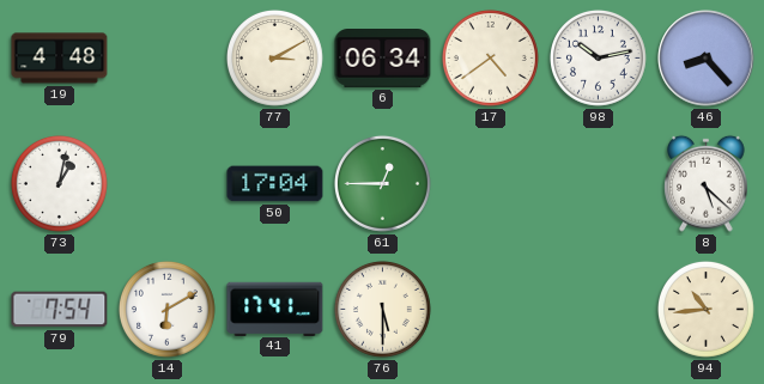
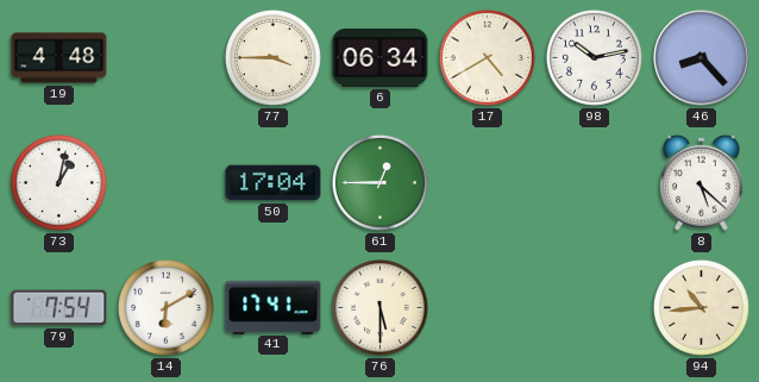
77: 3:10 -> 3:45 (272, 57)
17: 4:39 -> 4:40 (487, 57)
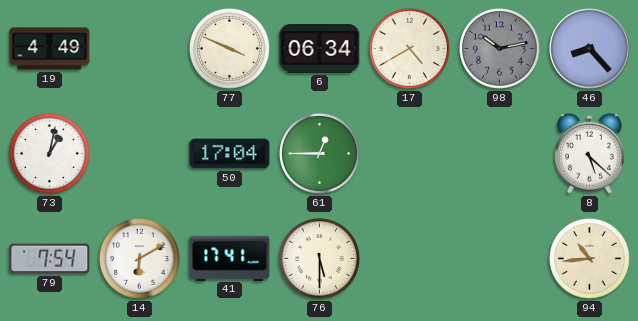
19: 4:48 -> 4:49 (50, 49)
77: 3:45 -> 3:49 (229, 48)
98 dial: white -> grey (499, 48)
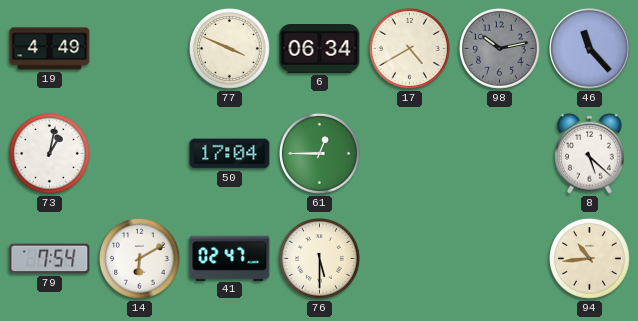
46: 8:23 -> 11:23 (590, 49)
41: 17:41 -> 02:47 (230, 258)
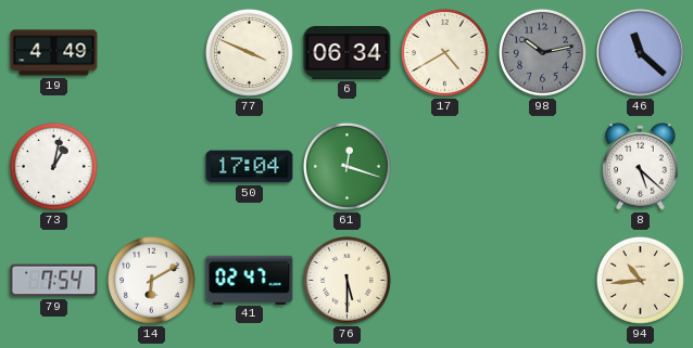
46: 11:23 -> 11:22 (641, 53)
61: 12:45 -> 12:18 (346, 166)
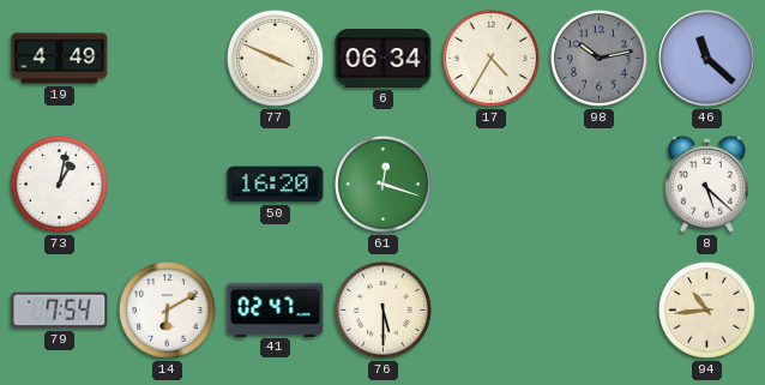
17: 4:40 -> 4:35 (490, 58)
50: 17:04 -> 16:20 (276, 185)
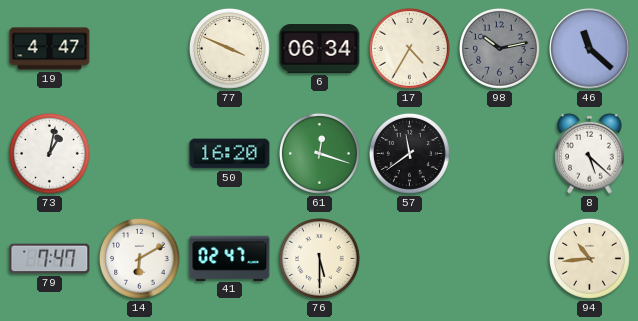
19: 4:49 -> 4:47 (50, 49)
57: none -> 11:39 (409, 153)
79: 7:54 -> 7:47 (50, 259)
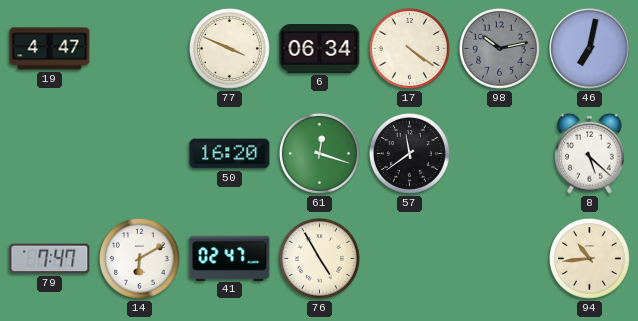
17: 4:35 -> 4:21 (409, 48)
46: 11:22 -> 7:02 (590, 49)
73: 1:02 -> none (49, 153)
76: 5:30 -> 4:55 (319, 258)
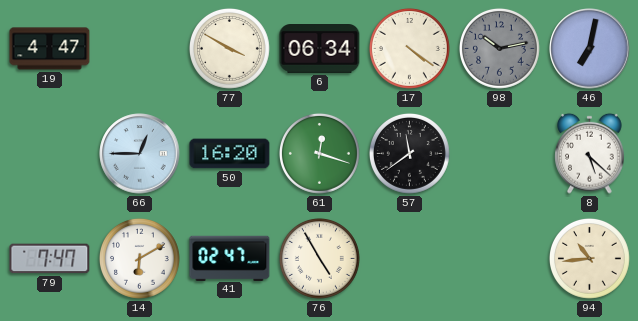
77: 3:49 -> 3:50 (229, 48)
66: none -> 12:45 (140, 154)
